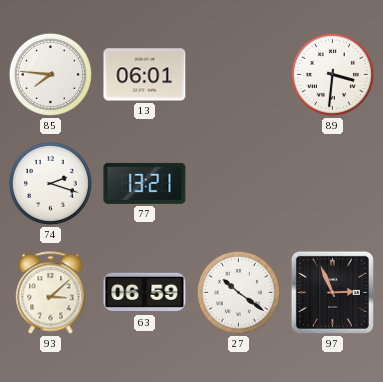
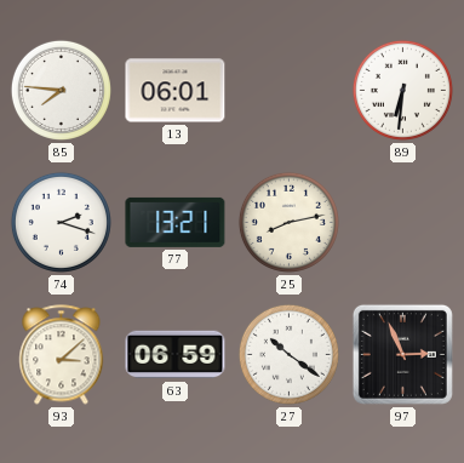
89: 3:31 -> 6:31 (402, 90)
25: none -> 8:13 (288, 222)
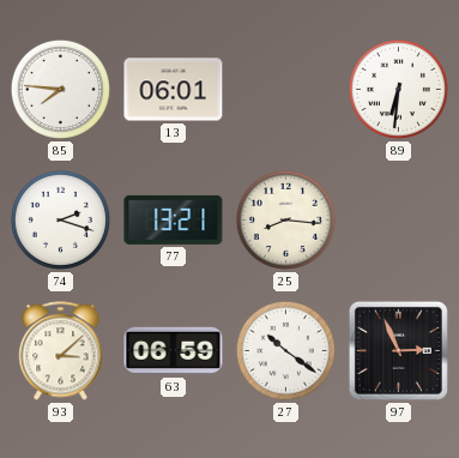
25: 8:13 -> 8:16 (285, 219)
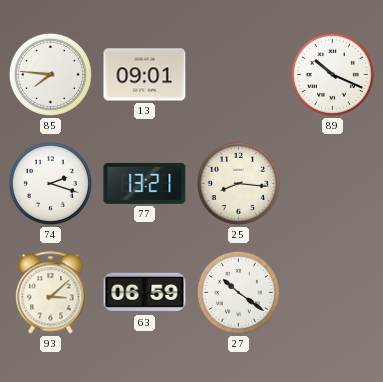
13: 06:01 -> 09:01 (145, 75)
89: 6:31 -> 10:19 (332, 74)
97: 2:56 -> none (398, 350)
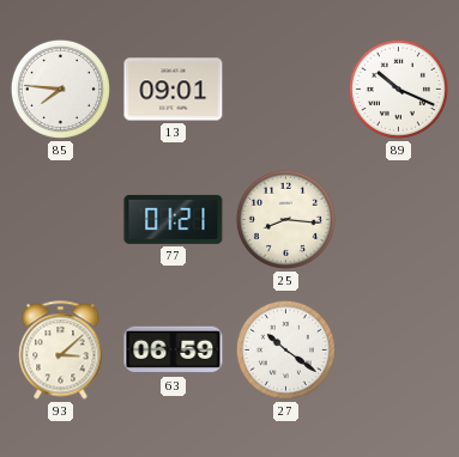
74: 2:18 -> none (50, 183)
77: 13:21 -> 01:21 (174, 219)
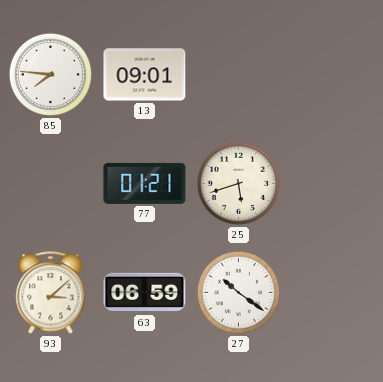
89: 10:19 -> none (398, 89)
25: 8:16 -> 5:42 (238, 183)
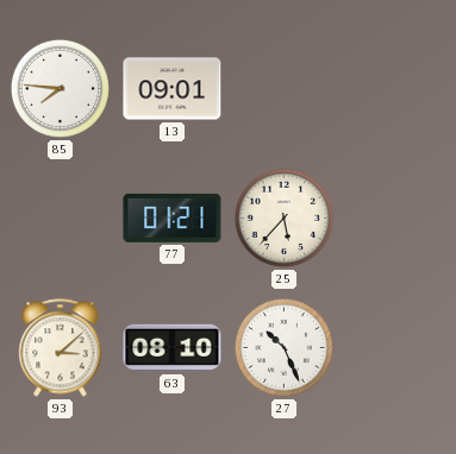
25: 5:42 -> 5:37 (283, 217)
63: 06:59 -> 08:10 (173, 348)
27: 10:21 -> 10:26 (283, 347)
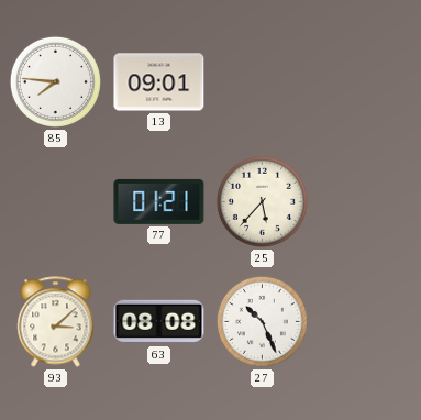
63: 08:10 -> 08:08 (159, 322)
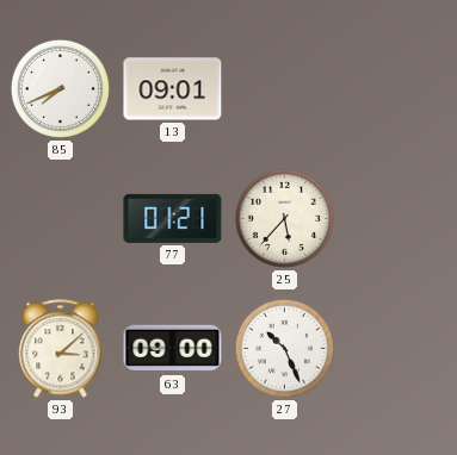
85: 7:46 -> 7:41 (60, 88)
63: 08:08 -> 09:00 (173, 349)
